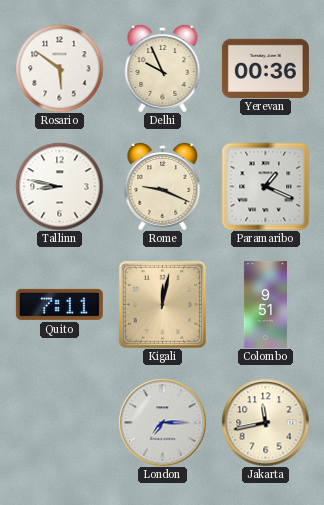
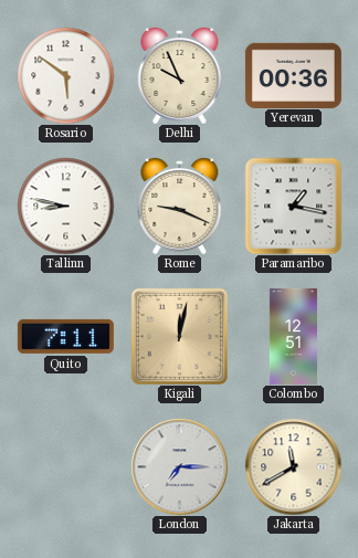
Paramaribo: 1:19 -> 1:17 (293, 206)
Colombo: 9:51 -> 12:51 (293, 336)
Jakarta: 11:43 -> 11:40 (293, 466)
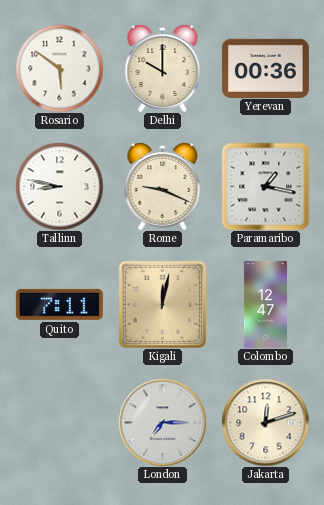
Delhi: 9:56 -> 10:00 (163, 68)
Colombo: 12:51 -> 12:47 (265, 304)
Jakarta: 11:40 -> 12:12 (265, 422)
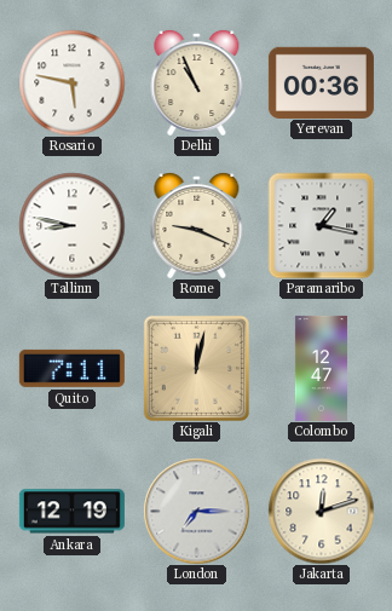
Rosario: 5:51 -> 5:47 (71, 82)
Delhi: 10:00 -> 10:56 (197, 82)
Ankara: none -> 12:19 (71, 512)
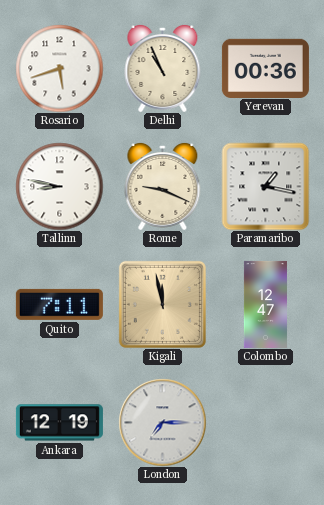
Rosario: 5:47 -> 5:42 (59, 68)
Kigali: 12:02 -> 11:58 (162, 304)
Jakarta: 12:12 -> none (321, 511)
